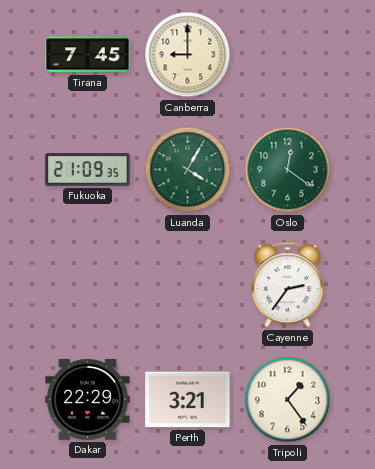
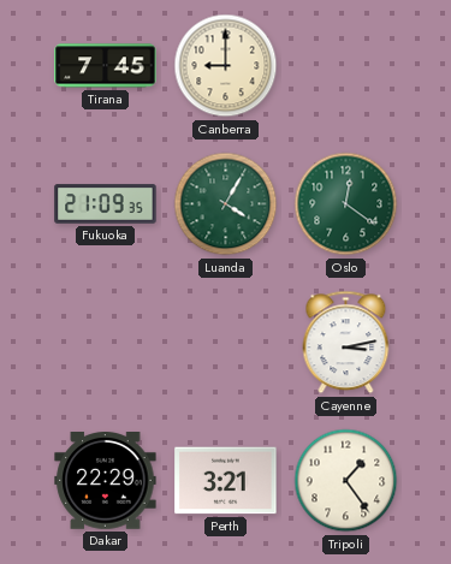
Cayenne: 2:36 -> 3:13 (346, 343)
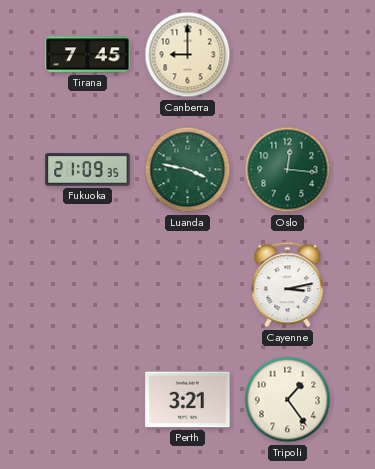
Luanda: 4:05 -> 3:47 (188, 170)
Oslo: 12:21 -> 12:16 (288, 170)
Dakar: 22:29 -> none (106, 481)
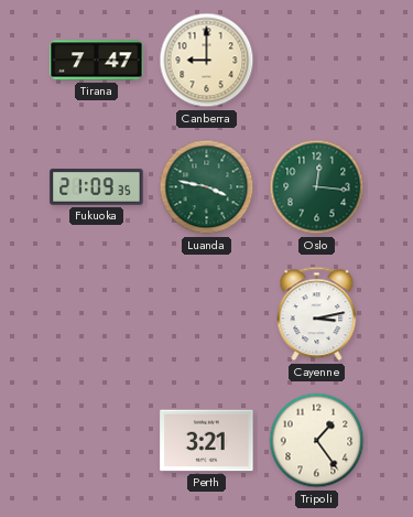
Tirana: 7:45 -> 7:47 (97, 61)
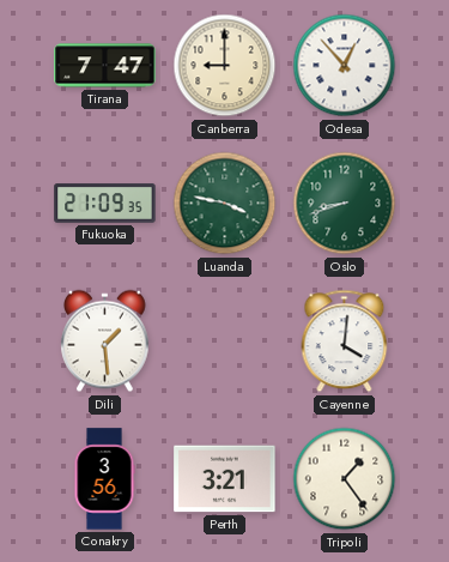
Odesa: none -> 12:53 (345, 66)
Oslo: 12:16 -> 8:42 (345, 204)
Dili: none -> 1:29 (105, 342)
Cayenne: 3:13 -> 4:01 (345, 342)
Conakry: none -> 3:56 (104, 479)
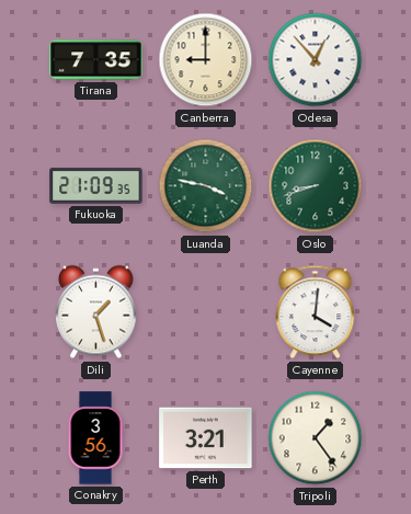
Tirana: 7:47 -> 7:35 (96, 60)
Dili: 1:29 -> 1:27 (96, 312)
